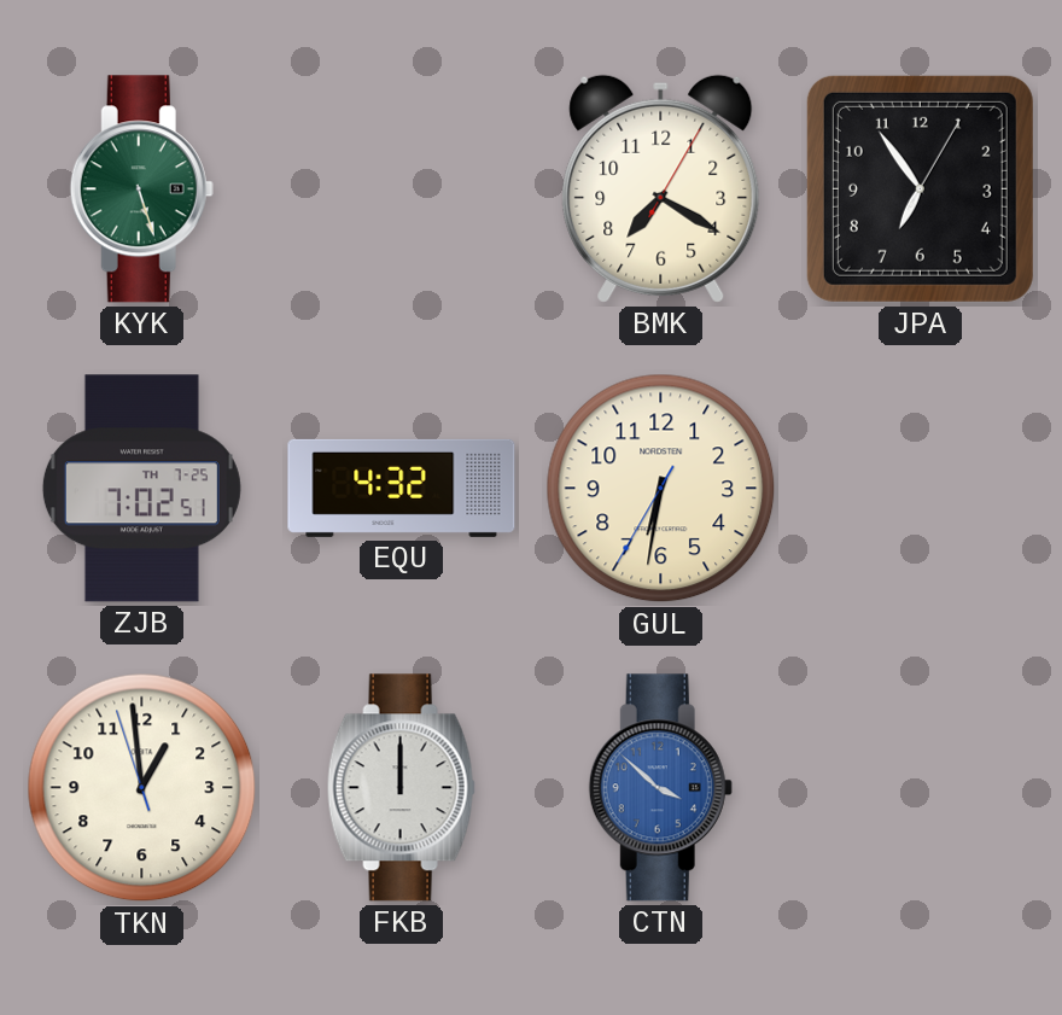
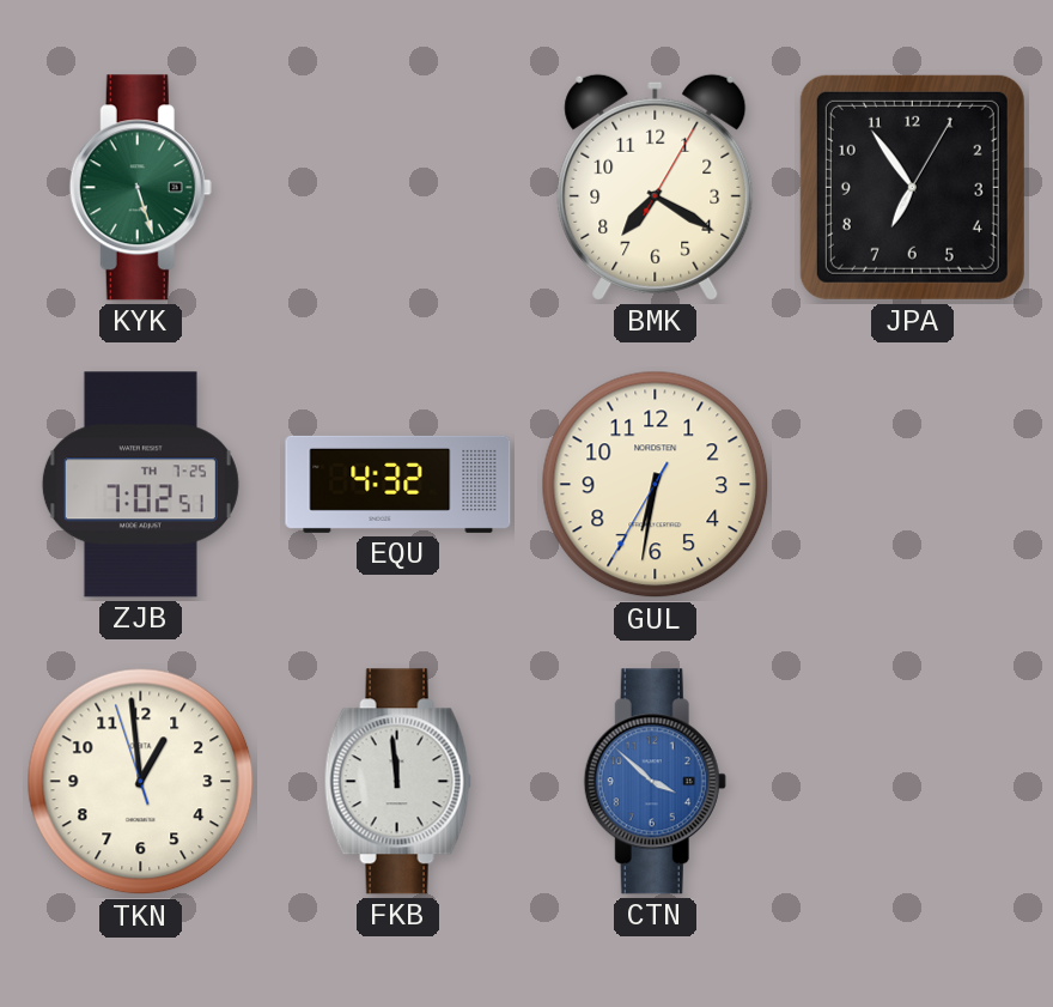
FKB: 12:00 -> 11:59 (397, 782)
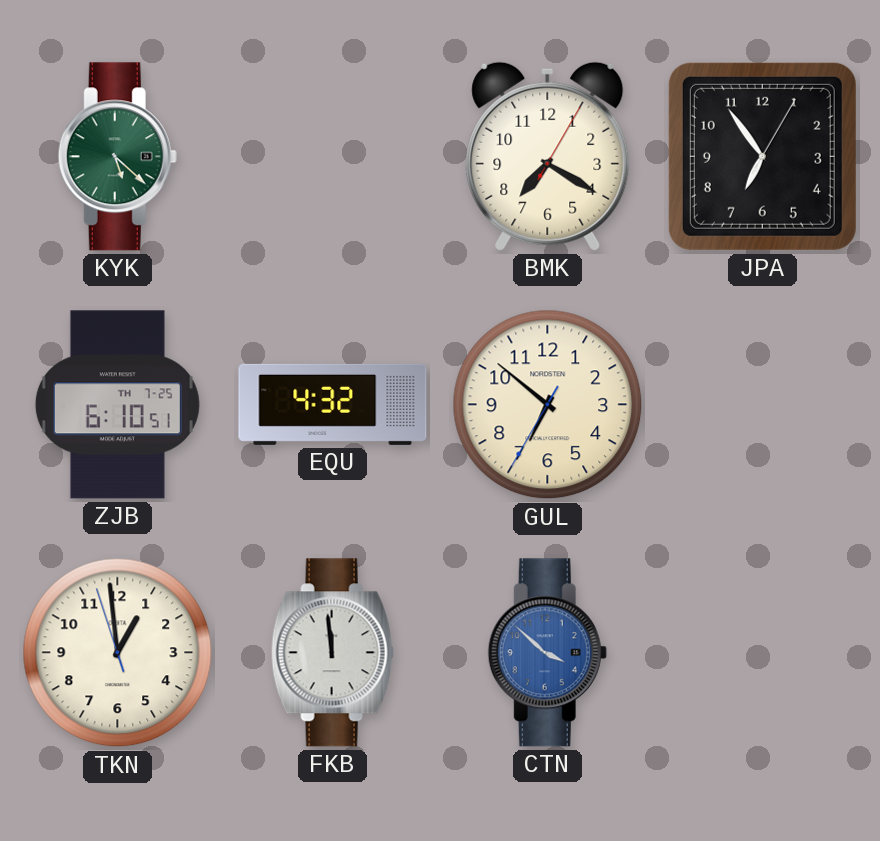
KYK: 5:27 -> 5:22 (117, 157)
ZJB: 7:02 -> 6:10 (117, 405)
GUL: 6:31 -> 6:51 (548, 405)
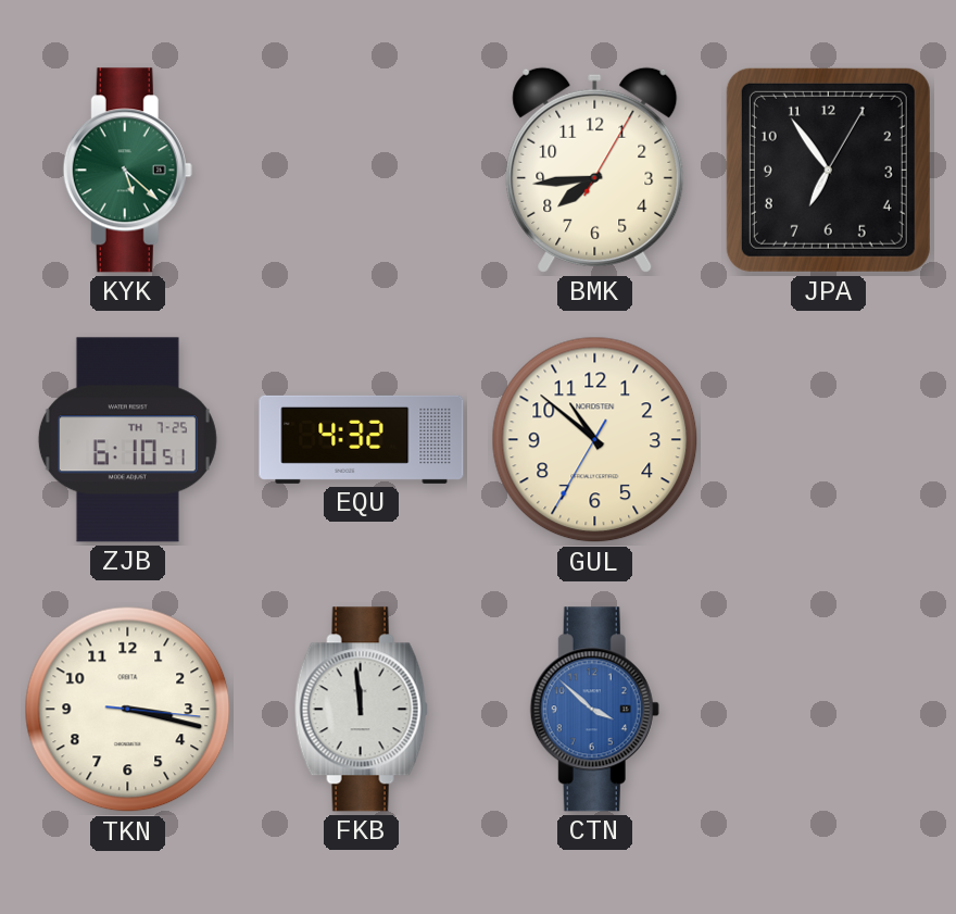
BMK: 7:20 -> 7:44 (595, 170)
GUL: 6:51 -> 10:51 (595, 440)
TKN: 12:58 -> 3:17 (128, 710)
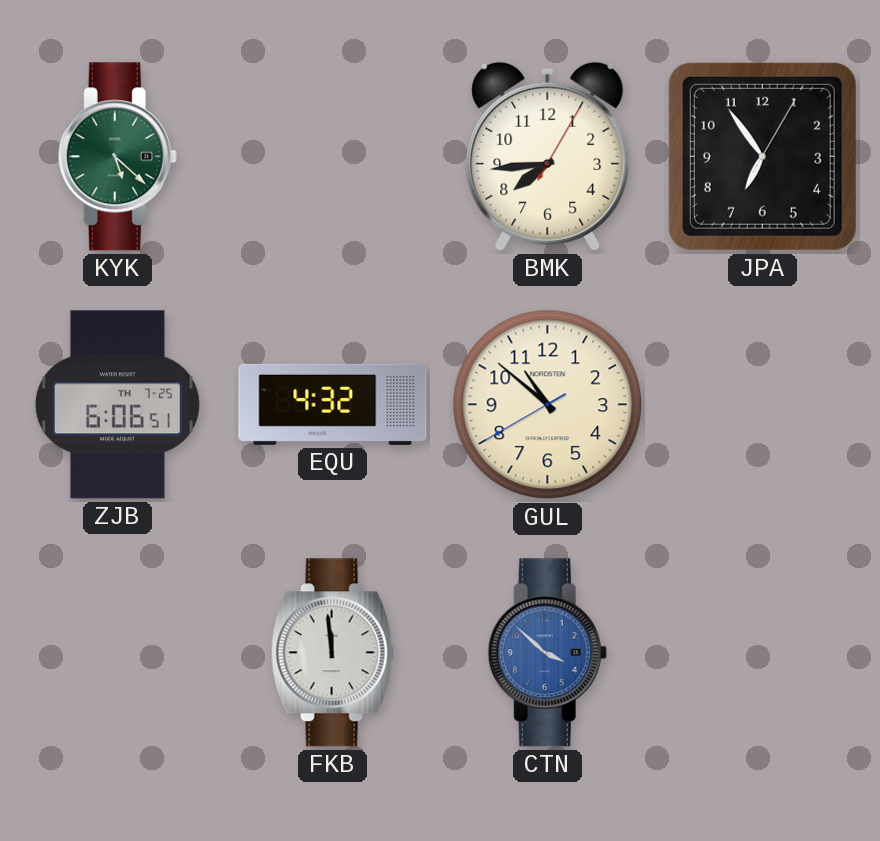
ZJB: 6:10 -> 6:06 (117, 405)
GUL: 10:51:35 -> 10:51:40 (548, 405)
TKN: 3:17 -> none (128, 710)
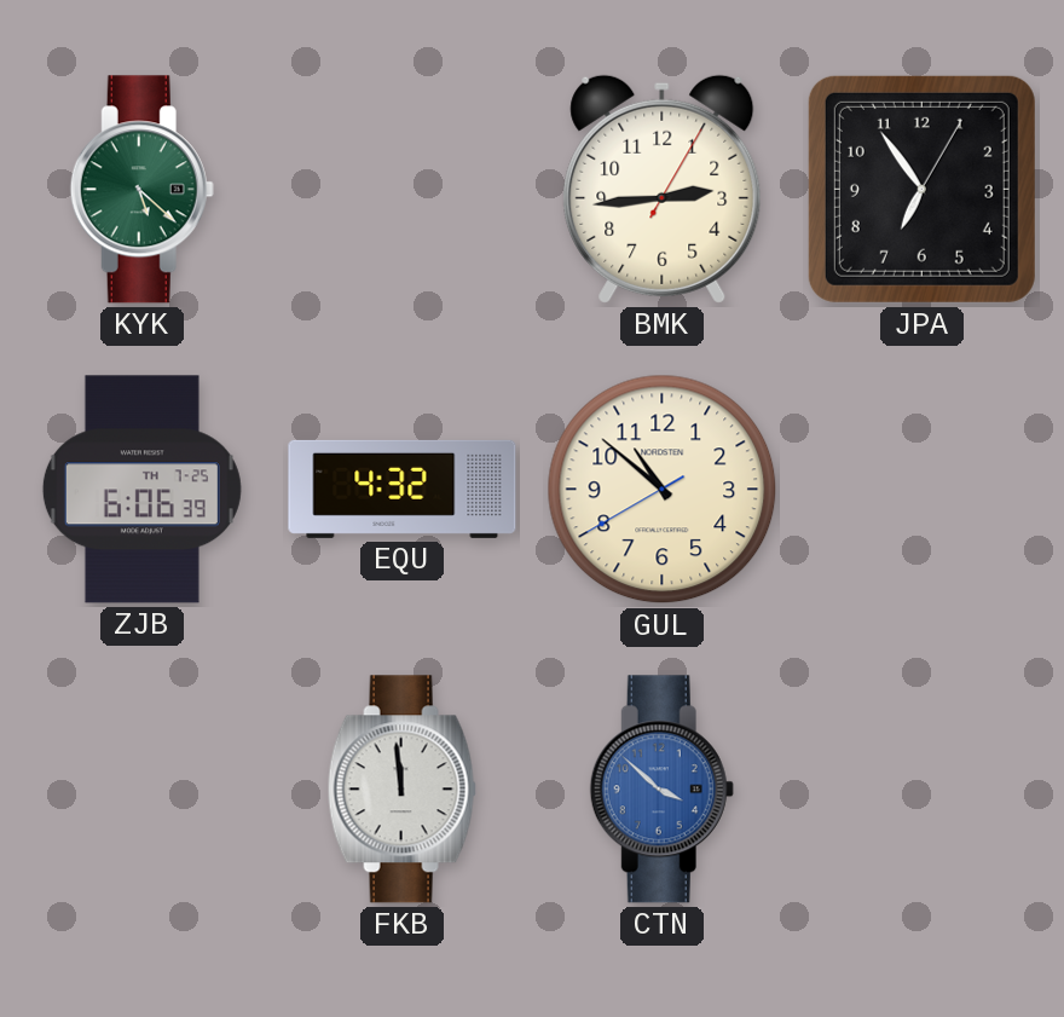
BMK: 7:44 -> 2:44 (663, 189)
ZJB: 6:06:51 -> 6:06:39 (141, 490)
